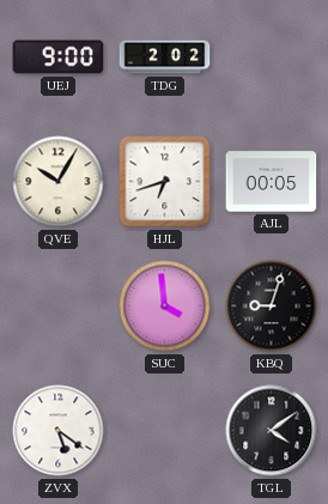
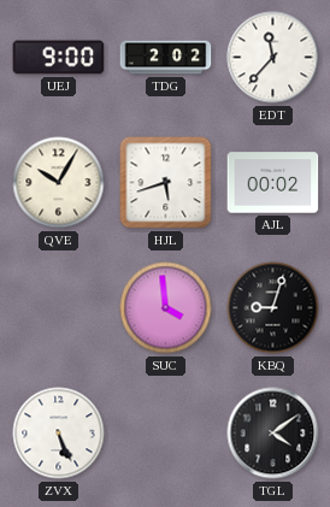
EDT: none -> 11:37 (273, 58)
HJL: 6:42 -> 5:42 (166, 183)
AJL: 00:05 -> 00:02 (273, 183)
ZVX: 5:21 -> 5:26 (59, 434)
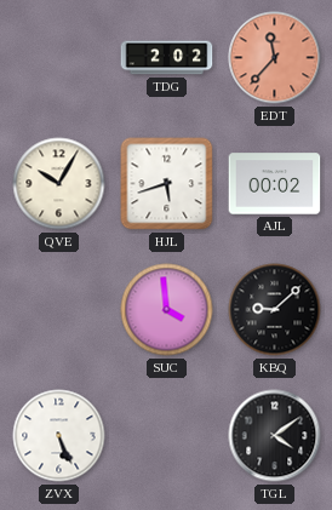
UEJ: 9:00 -> none (59, 58)
EDT dial: white -> salmon (275, 58)
KBQ: 9:03 -> 9:08 (275, 310)
